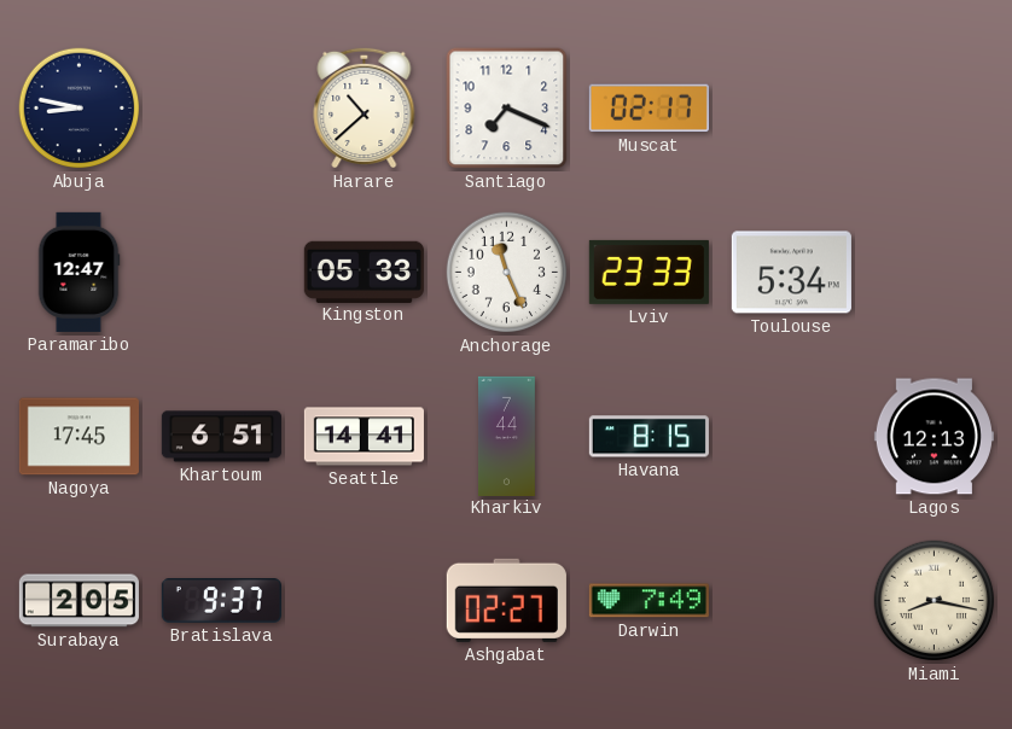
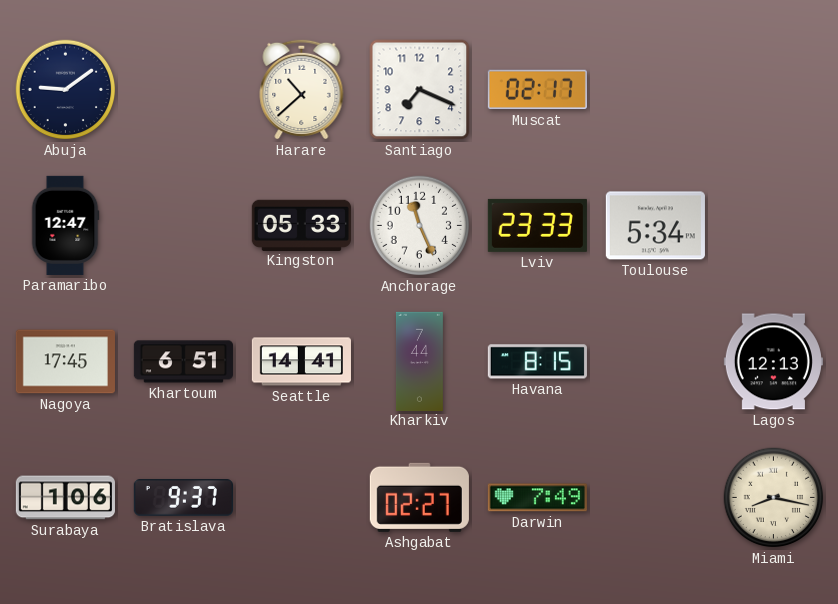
Abuja: 8:47 -> 9:09 (66, 90)
Surabaya: 2:05 -> 1:06 (65, 498)
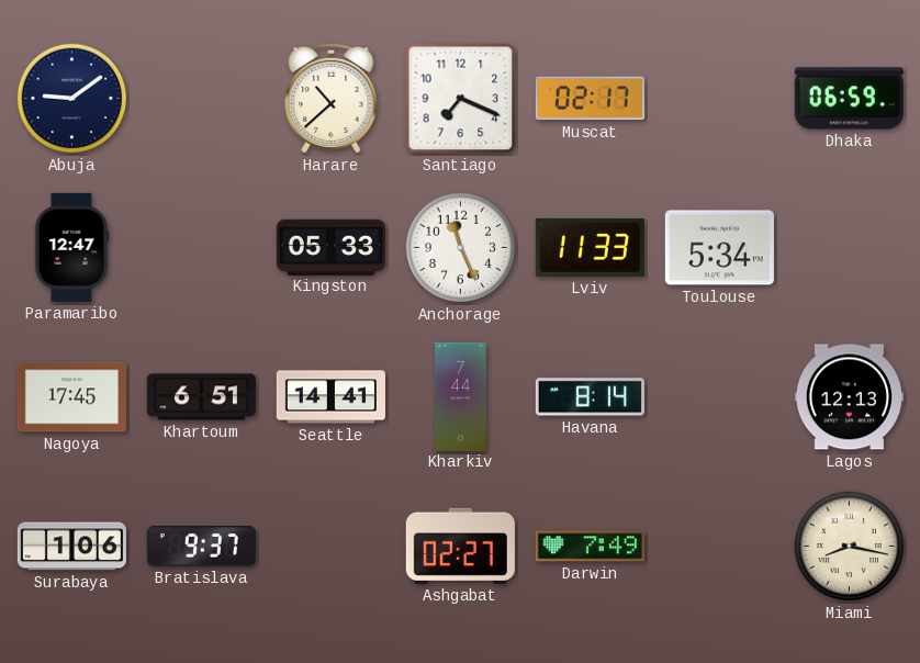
Dhaka: none -> 06:59 (849, 99)
Lviv: 23:33 -> 11:33 (590, 247)
Havana: 8:15 -> 8:14 (590, 397)
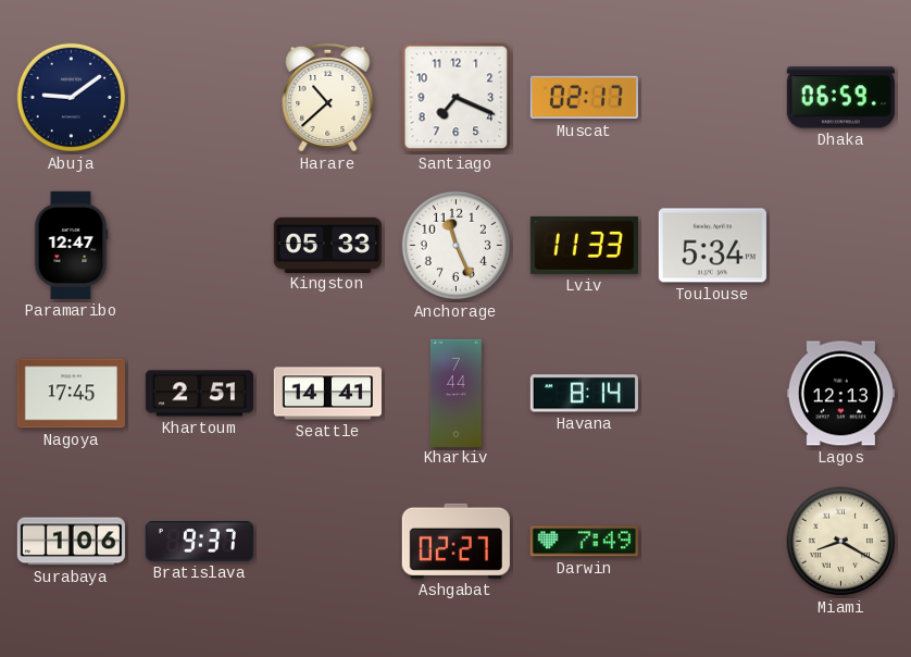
Khartoum: 6:51 -> 2:51 (199, 394)
Miami: 8:17 -> 8:20 (841, 542)
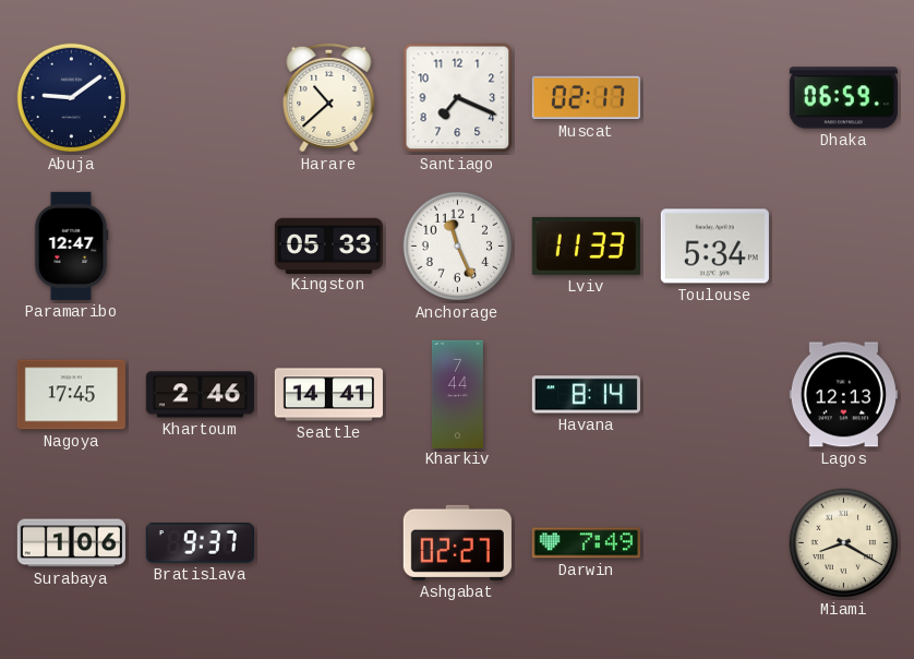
Khartoum: 2:51 -> 2:46 (200, 395)
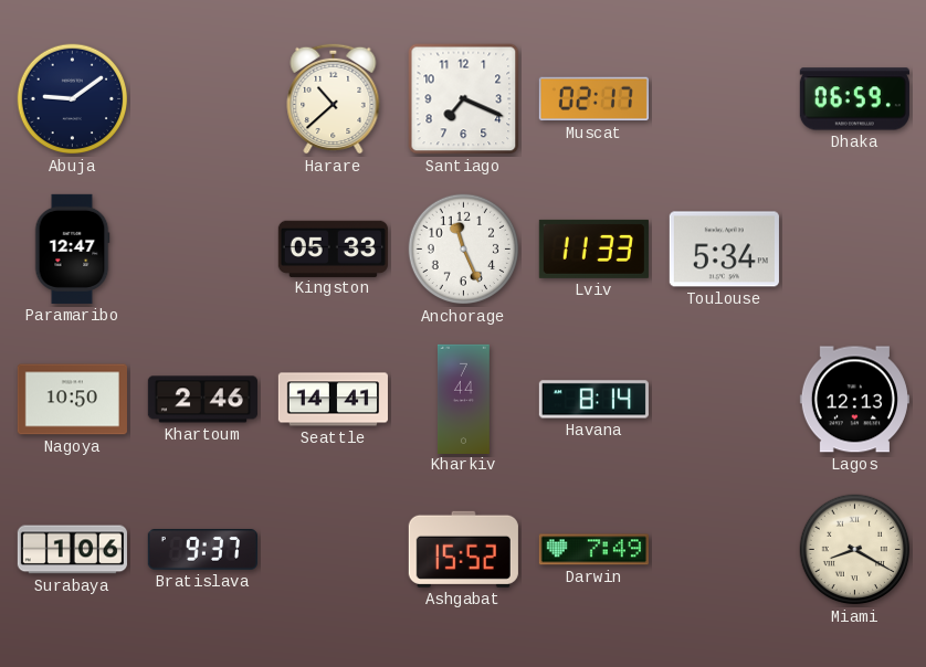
Nagoya: 17:45 -> 10:50 (72, 400)
Ashgabat: 02:27 -> 15:52 (463, 549)
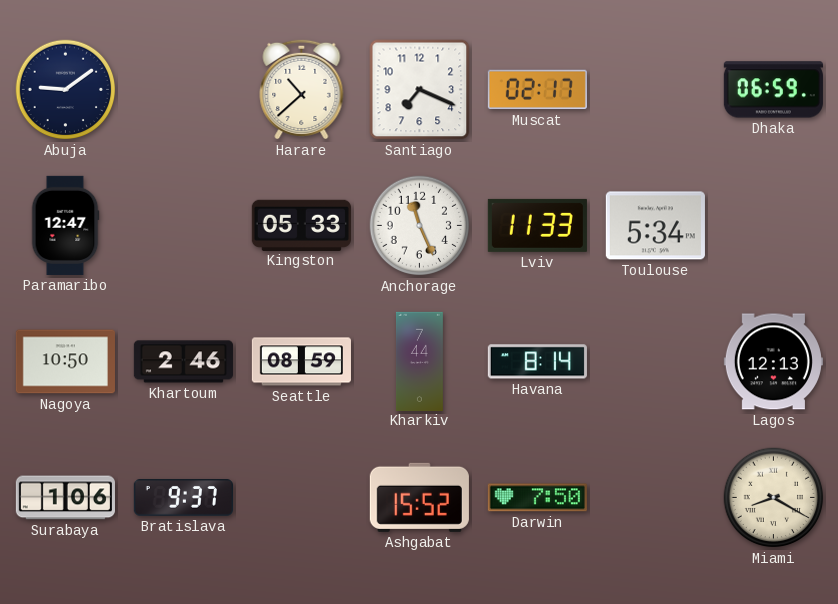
Seattle: 14:41 -> 08:59 (301, 362)
Darwin: 7:49 -> 7:50 (537, 498)
